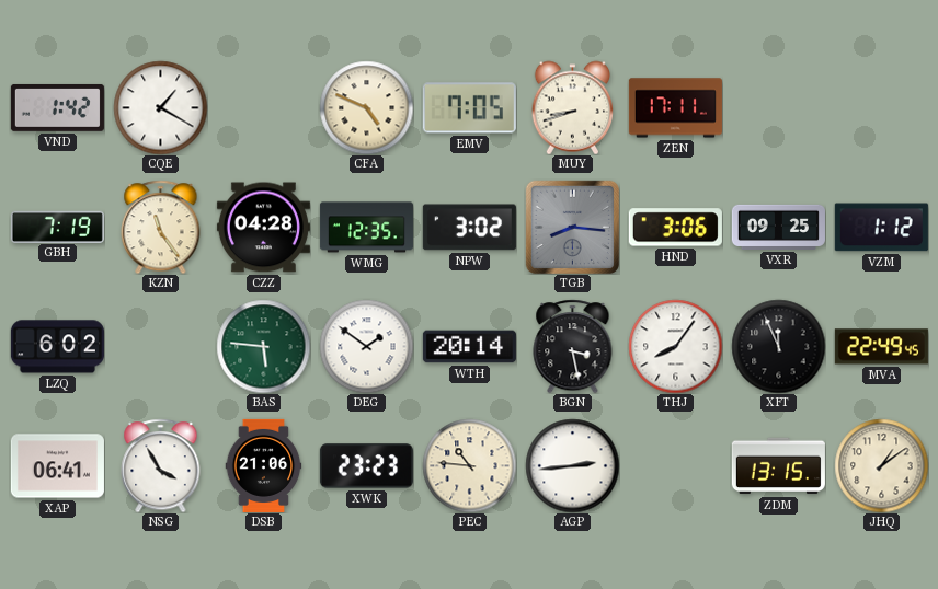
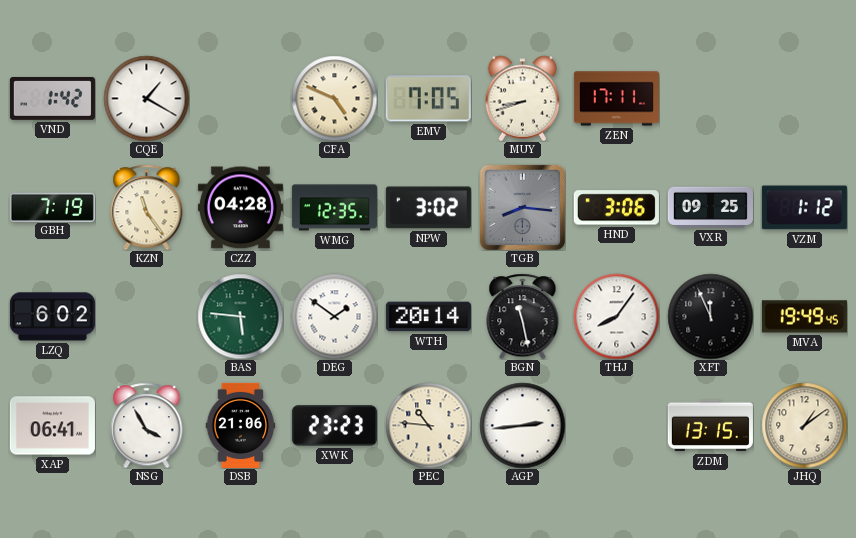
BGN: 3:28 -> 11:28 (523, 316)
MVA: 22:49 -> 19:49 (804, 317)
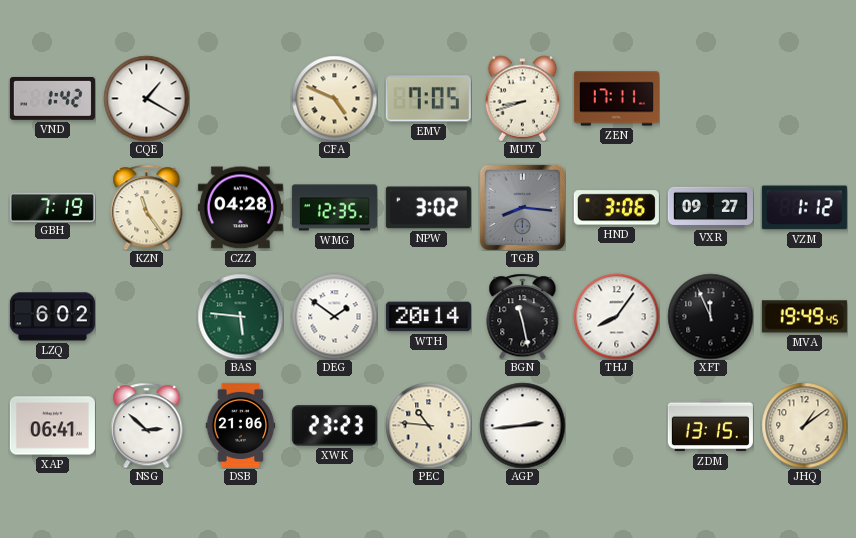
VXR: 09:25 -> 09:27 (710, 207)
NSG: 3:55 -> 2:52 (147, 425)
